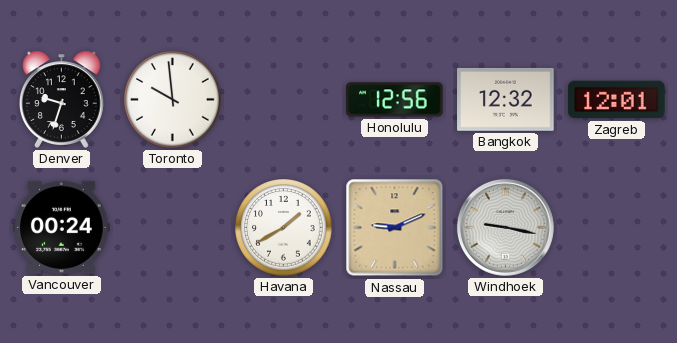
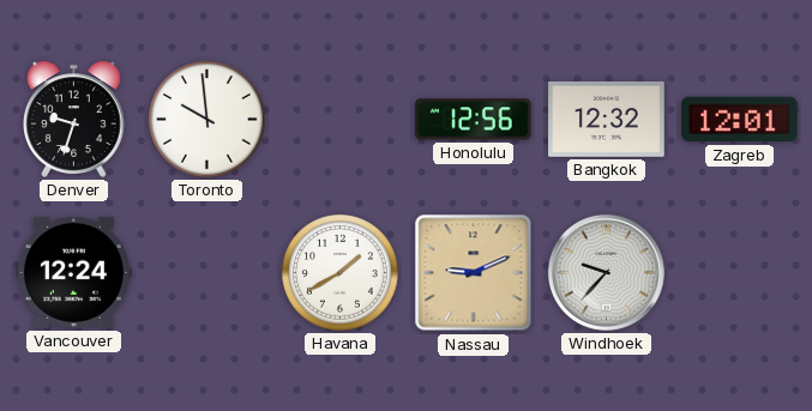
Vancouver: 00:24 -> 12:24 (74, 272)
Windhoek: 9:17 -> 9:37 (606, 272)
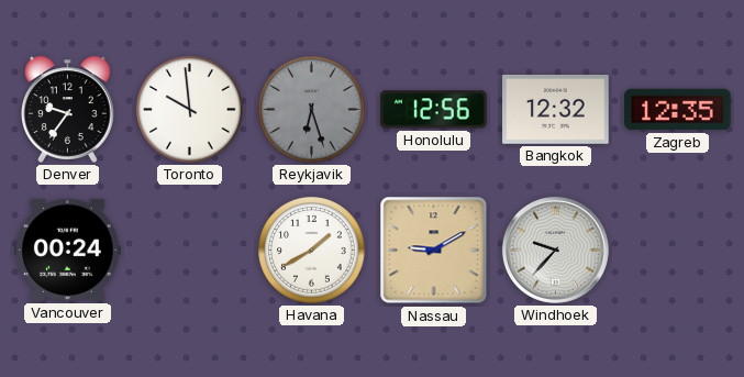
Denver: 9:33 -> 9:36 (68, 109)
Reykjavik: none -> 6:27 (312, 110)
Zagreb: 12:01 -> 12:35 (678, 110)
Vancouver: 12:24 -> 00:24 (68, 250)
Nassau: 9:11 -> 9:10 (434, 251)
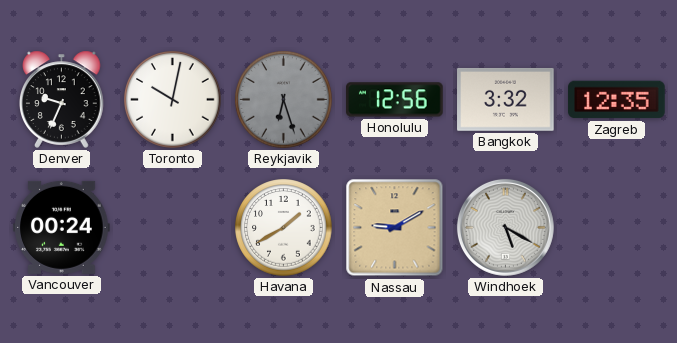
Denver: 9:36 -> 9:34 (62, 99)
Toronto: 9:59 -> 10:02 (173, 100)
Bangkok: 12:32 -> 3:32 (506, 99)
Windhoek: 9:37 -> 5:20 (505, 227)
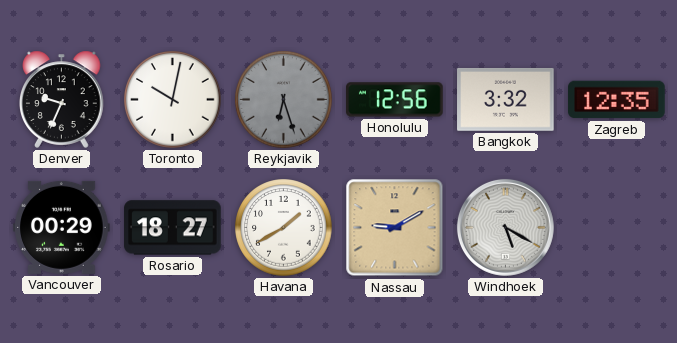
Vancouver: 00:24 -> 00:29 (62, 227)
Rosario: none -> 18:27 (173, 228)
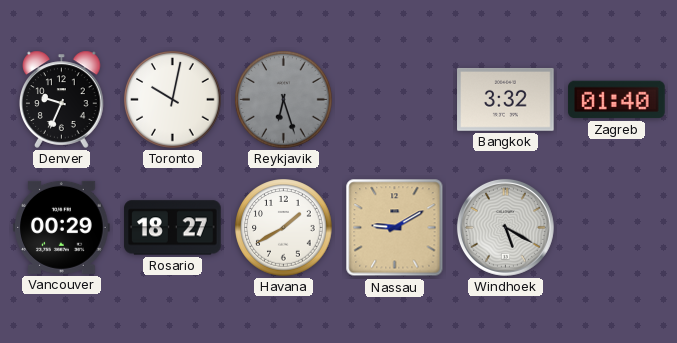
Honolulu: 12:56 -> none (395, 100)
Zagreb: 12:35 -> 01:40 (617, 100)
